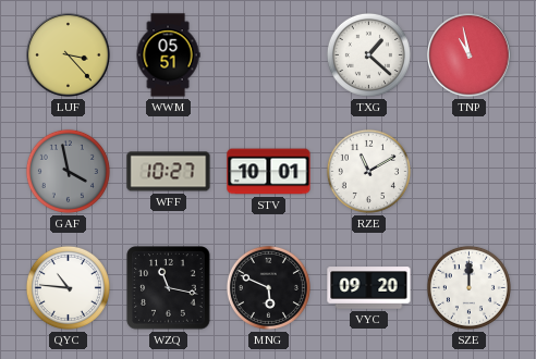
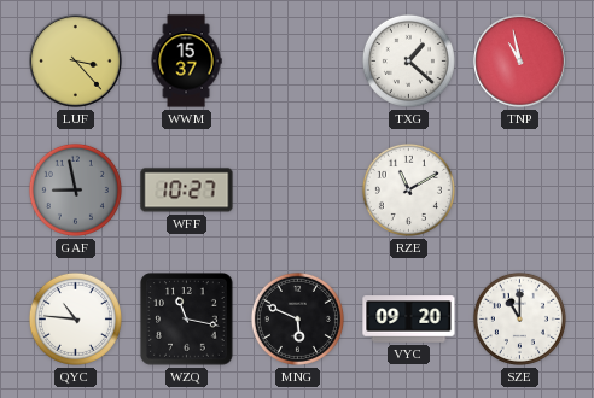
WWM: 05:51 -> 15:37 (186, 62)
GAF: 3:58 -> 8:58 (75, 189)
STV: 10:01 -> none (269, 172)
SZE: 12:00 -> 11:00 (519, 318)
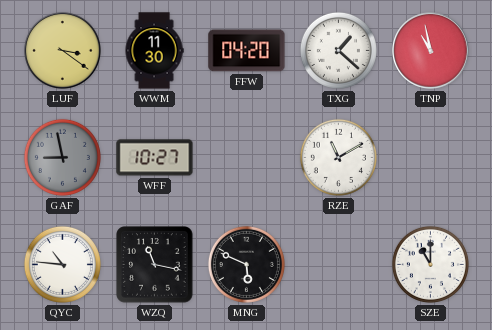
LUF: 3:23 -> 3:21 (63, 51)
WWM: 15:37 -> 11:30 (154, 51)
FFW: none -> 04:20 (247, 51)
VYC: 09:20 -> none (409, 320)
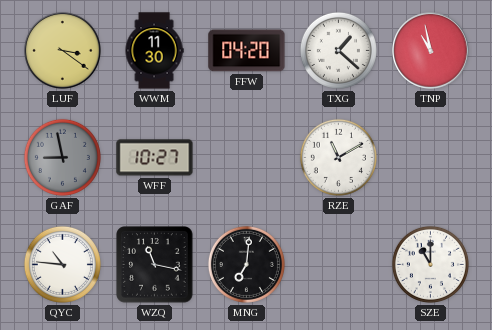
MNG: 5:49 -> 7:01 (246, 264)
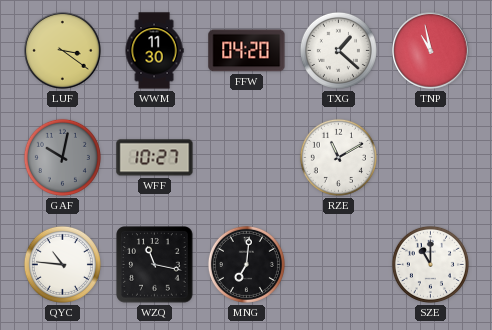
GAF: 8:58 -> 10:02 (62, 157)
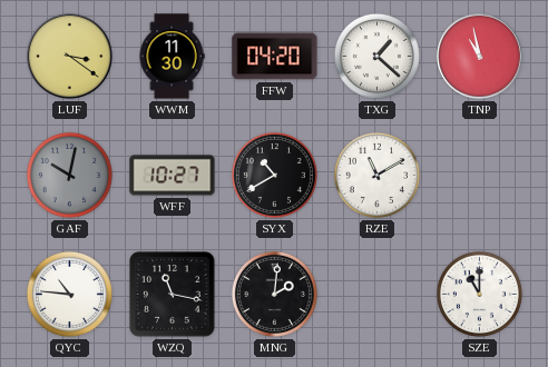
SYX: none -> 10:40 (274, 175)
MNG: 7:01 -> 2:01 (274, 294)
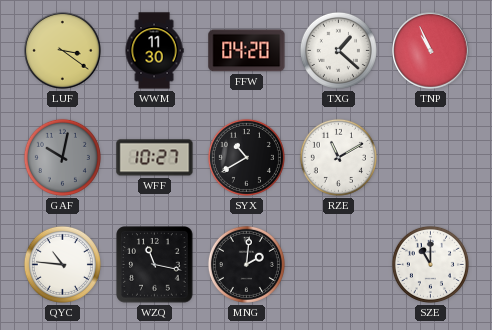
TNP: 10:58 -> 10:56 (431, 51)
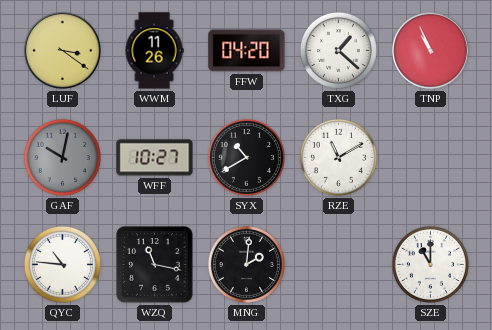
WWM: 11:30 -> 11:26 (154, 51)
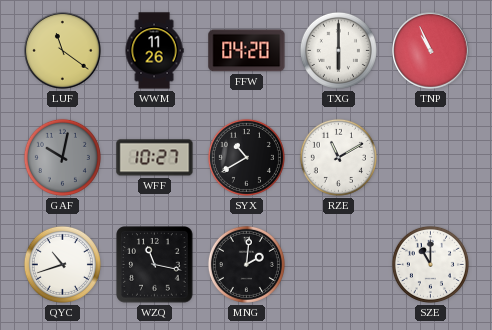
LUF: 3:21 -> 11:21 (63, 51)
TXG: 1:22 -> 6:00 (338, 50)
QYC: 10:46 -> 10:42 (62, 264)
